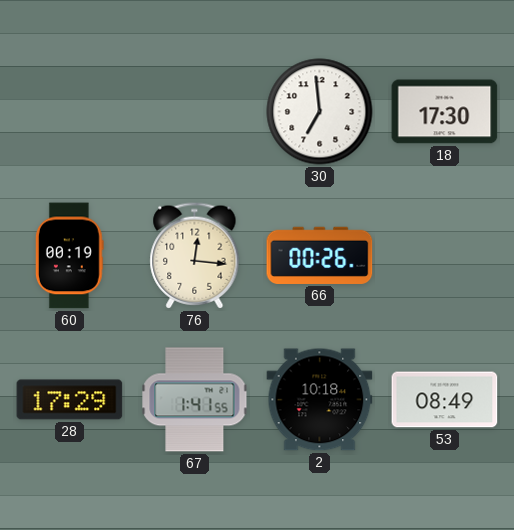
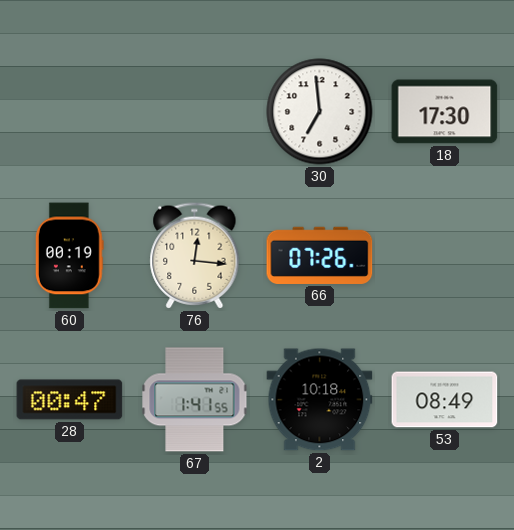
66: 00:26 -> 07:26 (320, 255)
28: 17:29 -> 00:47 (70, 400)
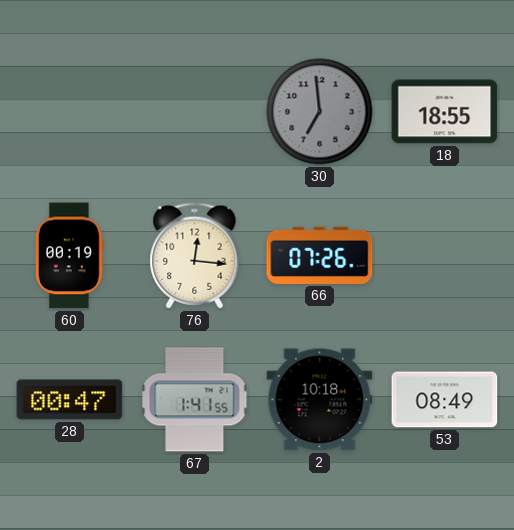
30 dial: white -> grey (320, 112)
18: 17:30 -> 18:55 (445, 112)
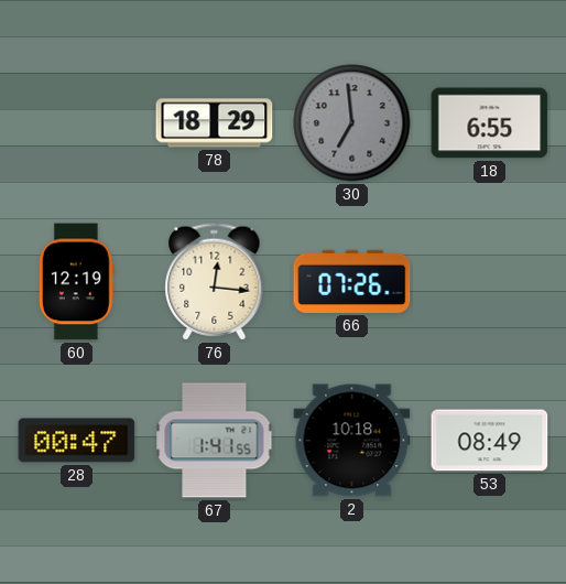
78: none -> 18:29 (215, 123)
18: 18:55 -> 6:55 (490, 123)
60: 00:19 -> 12:19 (76, 282)
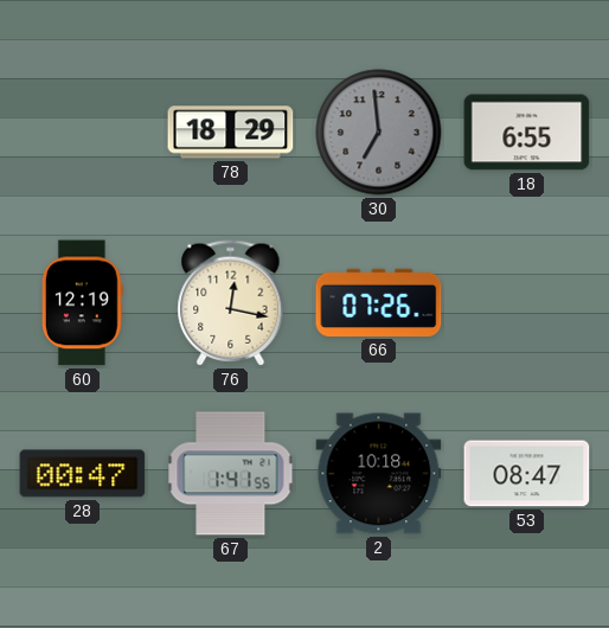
76: 12:16 -> 12:17 (231, 303)
53: 08:49 -> 08:47 (527, 474)
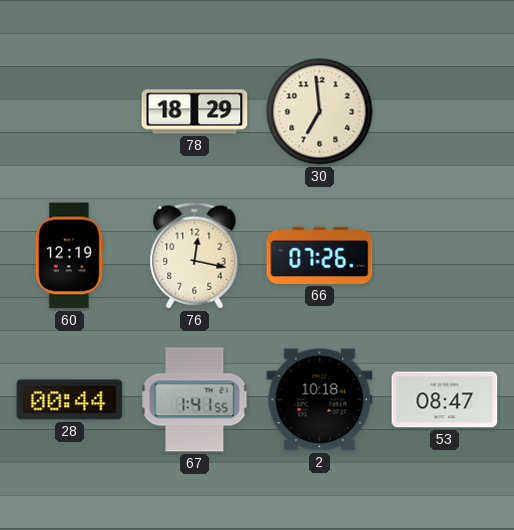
30 dial: grey -> cream (320, 112)
18: 6:55 -> none (527, 133)
28: 00:47 -> 00:44 (70, 400)
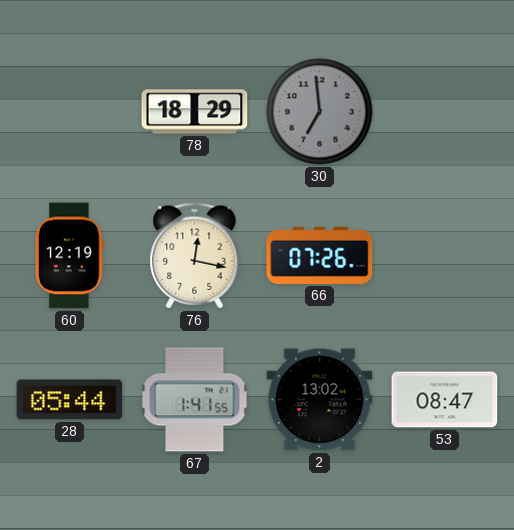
30 dial: cream -> grey (320, 112)
28: 00:44 -> 05:44 (70, 400)
2: 10:18 -> 13:02 (320, 400)
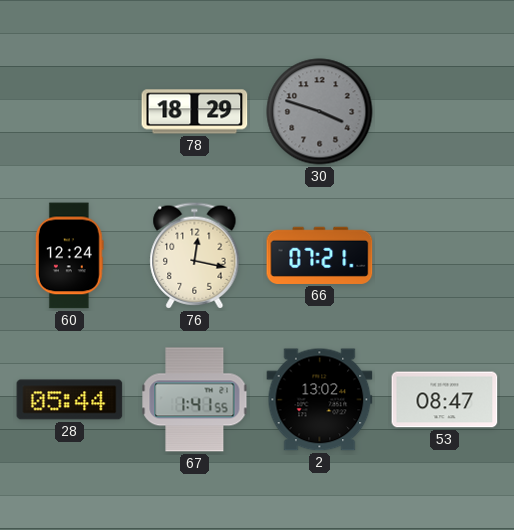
30: 6:59 -> 3:48 (320, 112)
60: 12:19 -> 12:24 (69, 256)
66: 07:26 -> 07:21 (320, 255)
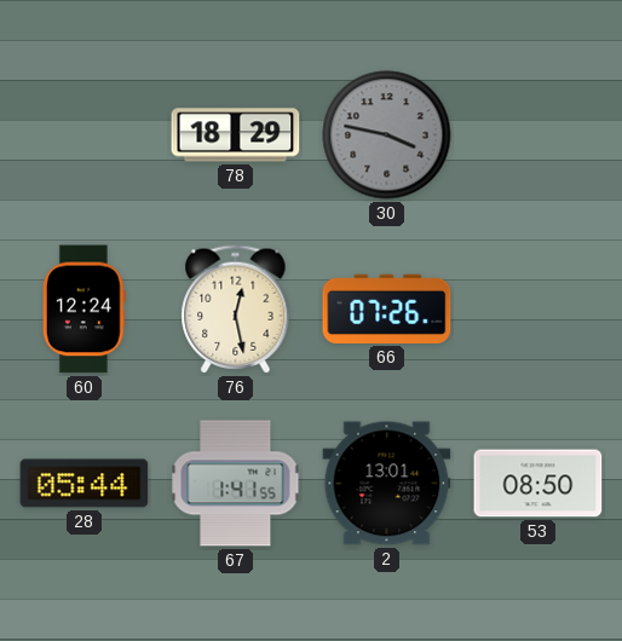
30: 3:48 -> 3:47 (387, 135)
76: 12:17 -> 12:28 (236, 310)
66: 07:21 -> 07:26 (387, 308)
2: 13:02 -> 13:01 (387, 484)
53: 08:47 -> 08:50 (539, 484)
